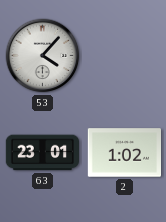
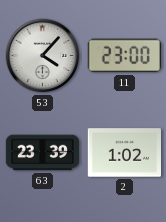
11: none -> 23:00 (124, 56)
63: 23:01 -> 23:39 (42, 153)
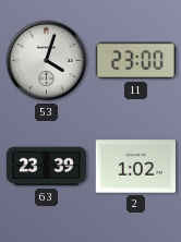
53: 4:07 -> 4:03 (47, 61)
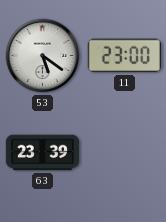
53: 4:03 -> 5:21 (43, 56)
2: 1:02 -> none (136, 167)
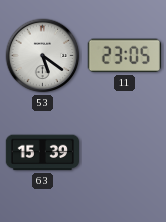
11: 23:00 -> 23:05 (124, 56)
63: 23:39 -> 15:39 (42, 153)
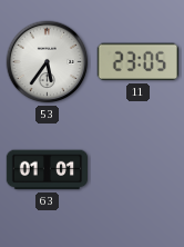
53: 5:21 -> 5:36 (48, 62)
63: 15:39 -> 01:01 (47, 170)
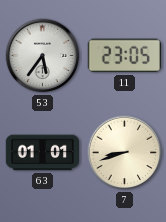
7: none -> 8:42 (125, 153)
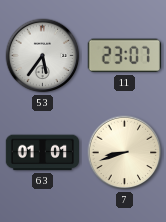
11: 23:05 -> 23:07 (124, 56)
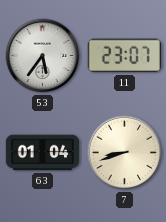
63: 01:01 -> 01:04 (42, 153)
